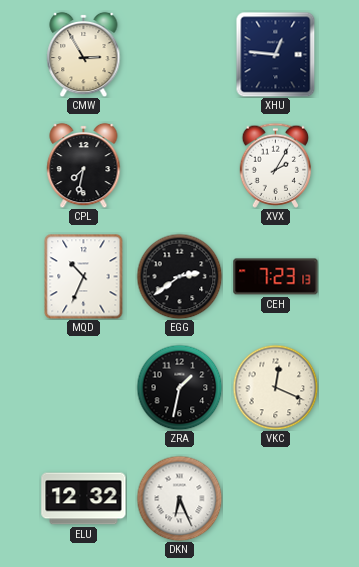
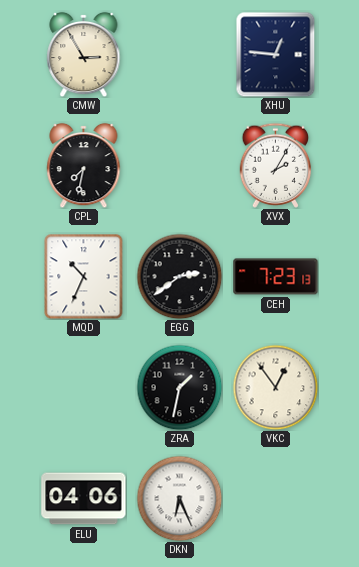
VKC: 12:19 -> 12:54 (275, 387)
ELU: 12:32 -> 04:06 (84, 499)
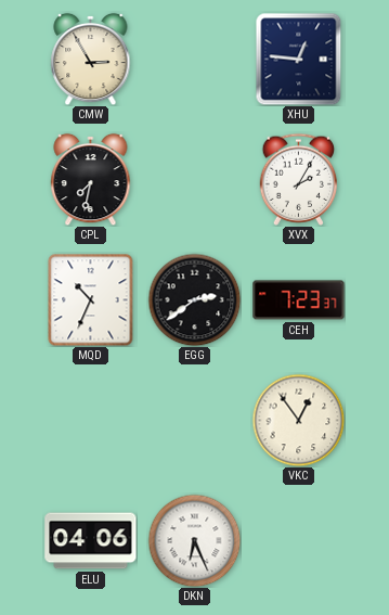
CEH: 7:23:13 -> 7:23:37 (299, 300)
ZRA: 1:32 -> none (179, 387)
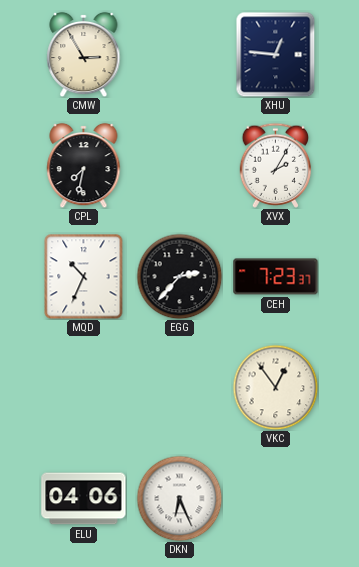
EGG: 2:39 -> 2:37 (179, 276)
